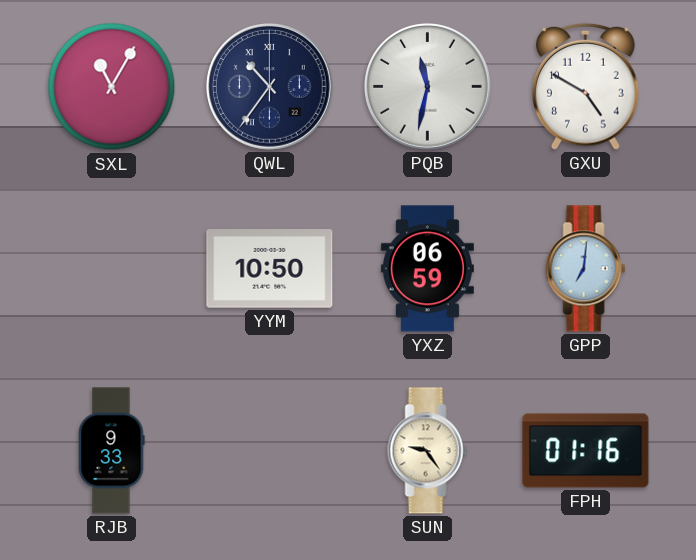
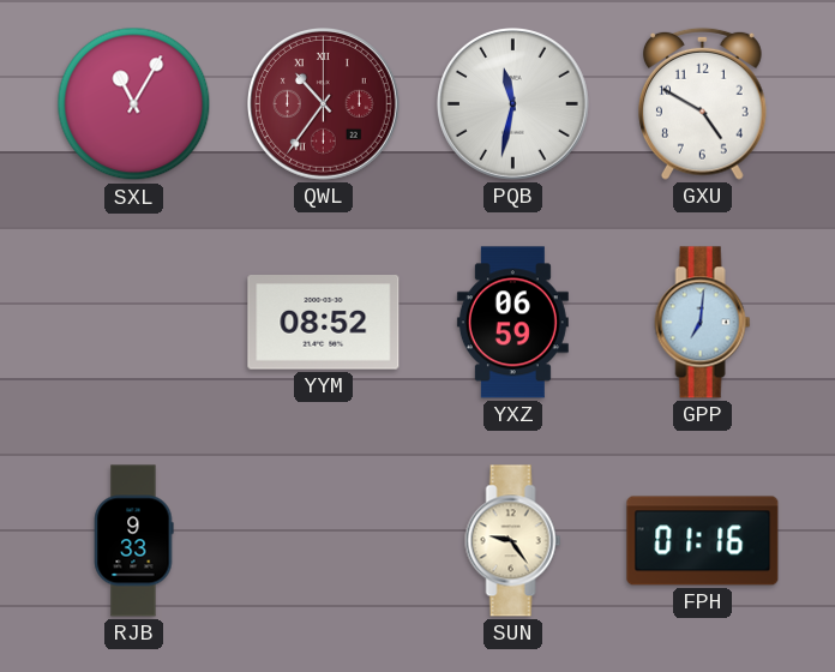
QWL dial: navy -> burgundy (324, 104)
YYM: 10:50 -> 08:52 (324, 323)
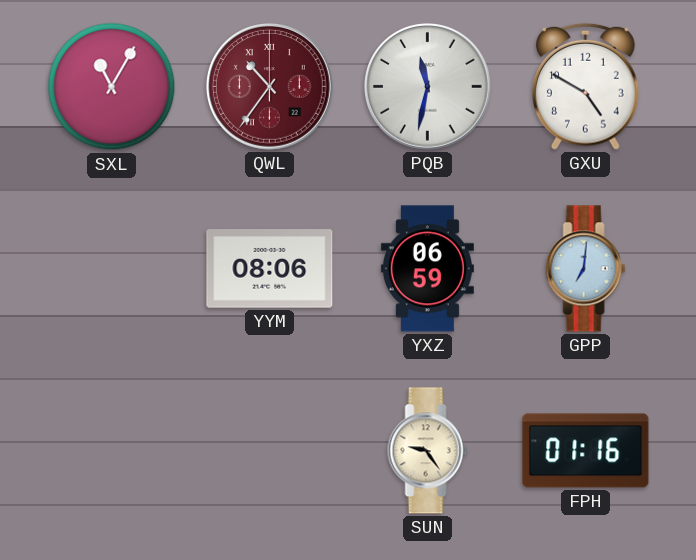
YYM: 08:52 -> 08:06 (270, 269)
RJB: 9:33 -> none (133, 541)
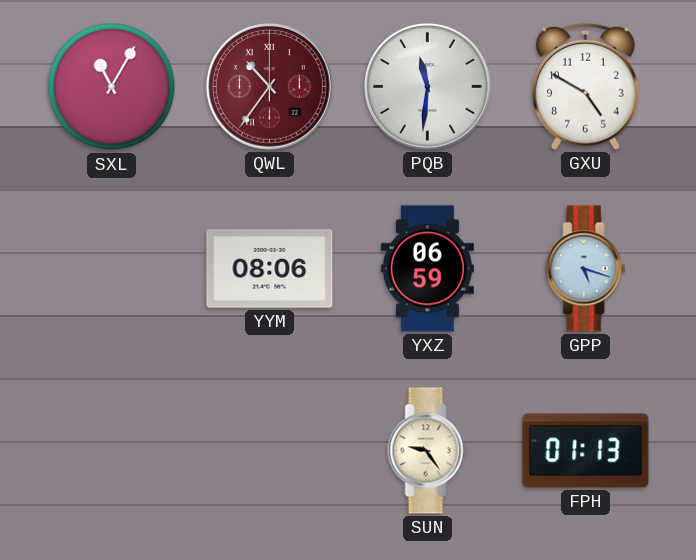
PQB: 11:32 -> 11:31 (428, 87)
GPP: 7:01 -> 5:18 (586, 269)
FPH: 01:16 -> 01:13 (586, 451)
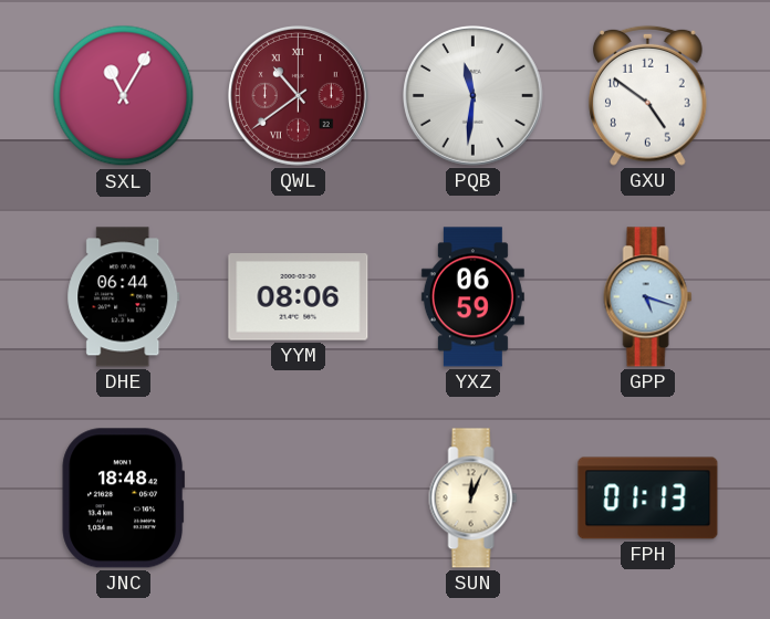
QWL: 10:36 -> 10:39 (299, 96)
GXU: 4:50 -> 4:51 (648, 95)
DHE: none -> 06:44 (124, 297)
JNC: none -> 18:48 (123, 499)
SUN: 9:24 -> 12:04 (474, 499)
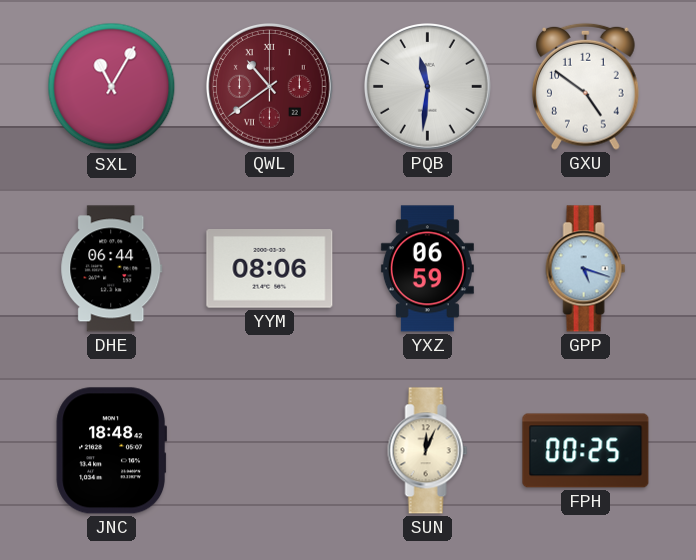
FPH: 01:13 -> 00:25 (586, 451)
